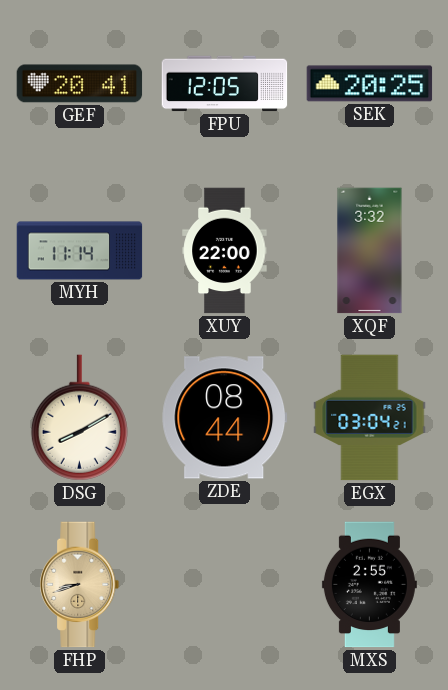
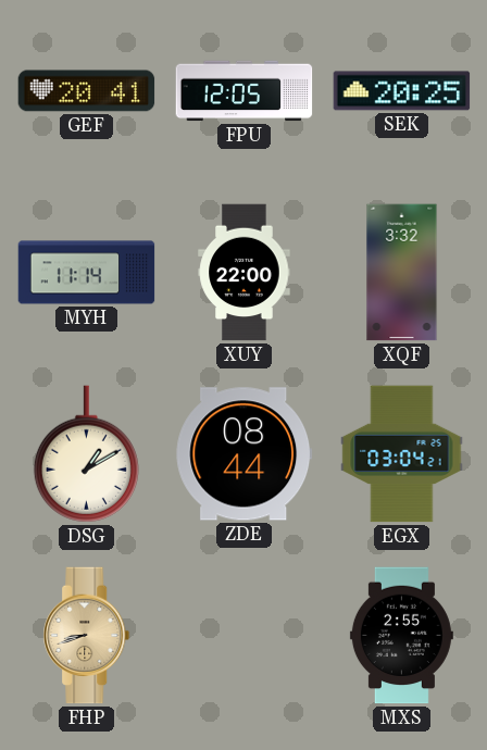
DSG: 8:10 -> 1:10 (86, 454)
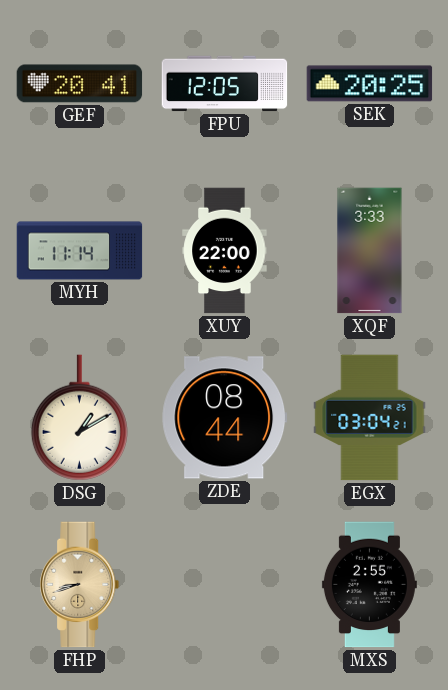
XQF: 3:32 -> 3:33 (370, 251)
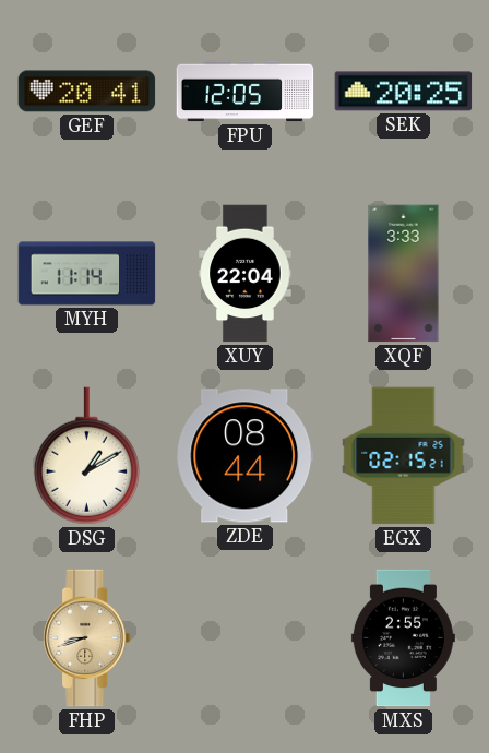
XUY: 22:00 -> 22:04 (246, 274)
EGX: 03:04 -> 02:15 (404, 456)
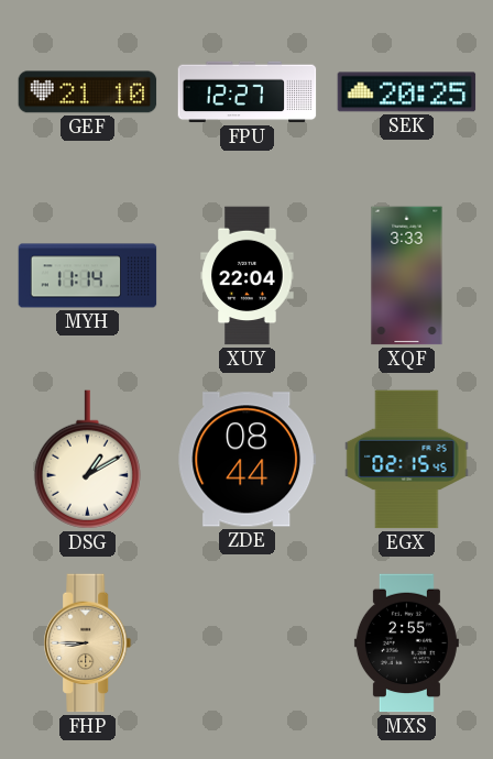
GEF: 20:41 -> 21:10 (88, 92)
FPU: 12:05 -> 12:27 (248, 92)
EGX: 02:15:21 -> 02:15:45 (407, 460)
FHP: 8:42 -> 8:45 (88, 643)
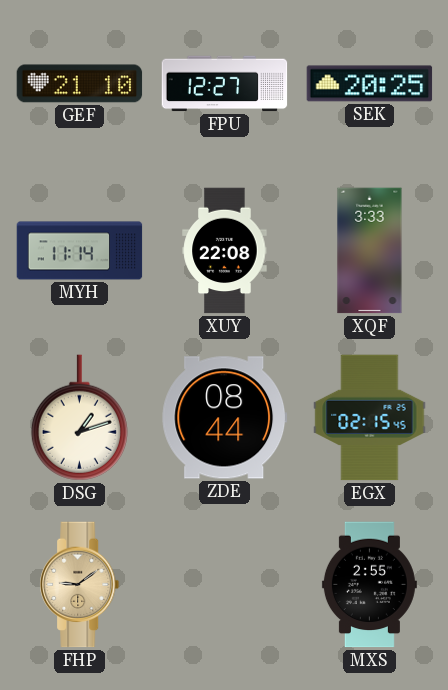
XUY: 22:04 -> 22:08 (225, 251)
DSG: 1:10 -> 1:12 (79, 418)
FHP: 8:45 -> 9:09 (80, 585)
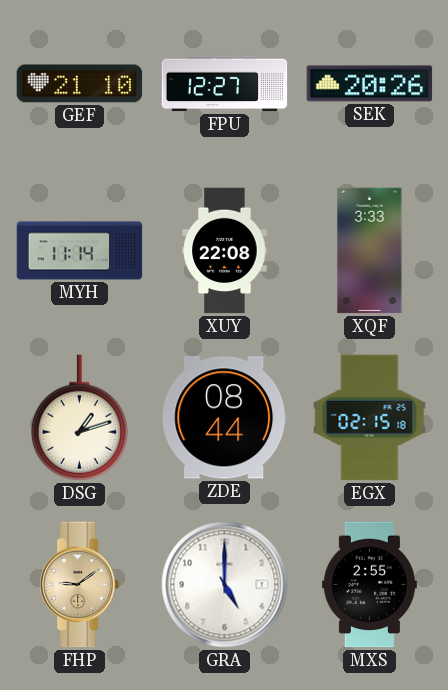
SEK: 20:25 -> 20:26 (370, 84)
EGX: 02:15:45 -> 02:15:18 (370, 418)
GRA: none -> 5:00 (225, 585)
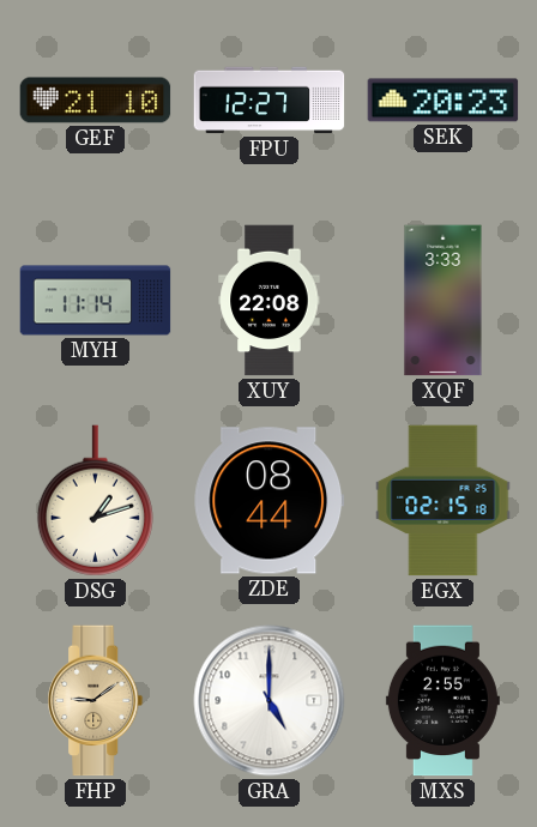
SEK: 20:26 -> 20:23 (444, 101)
